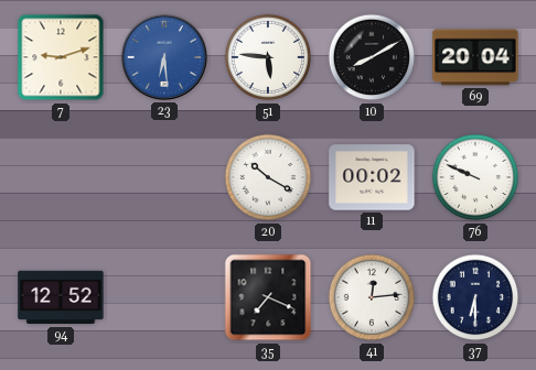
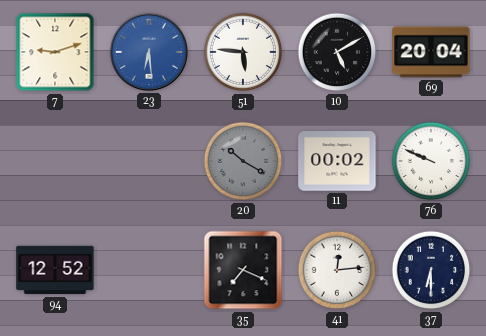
10: 8:10 -> 5:10 (337, 52)
20 dial: white -> grey (243, 161)
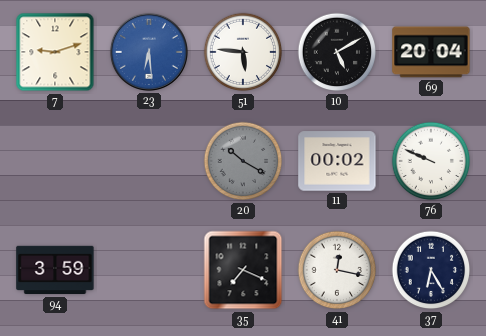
94: 12:52 -> 3:59 (55, 270)
41: 12:14 -> 12:17 (337, 270)
37: 6:30 -> 6:25 (431, 270)
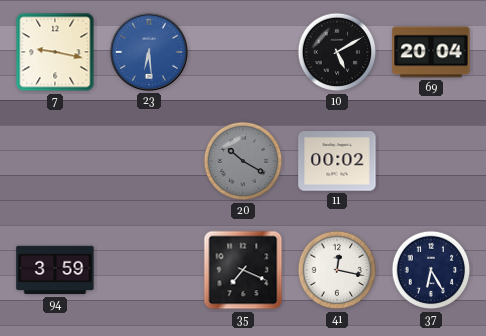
7: 9:12 -> 9:17 (55, 52)
51: 5:46 -> none (243, 52)
76: 9:49 -> none (431, 161)
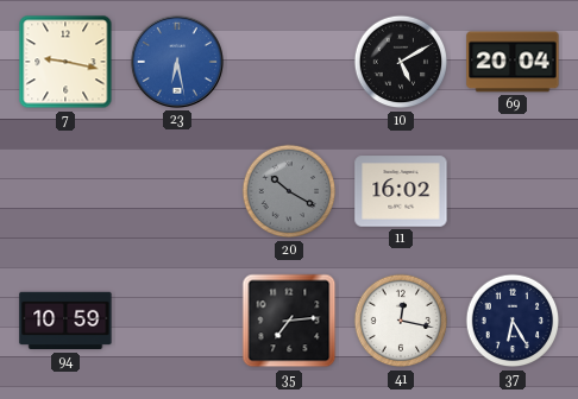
23: 6:29 -> 6:28 (177, 62)
11: 00:02 -> 16:02 (401, 191)
94: 3:59 -> 10:59 (65, 321)
35: 7:19 -> 7:14 (289, 321)
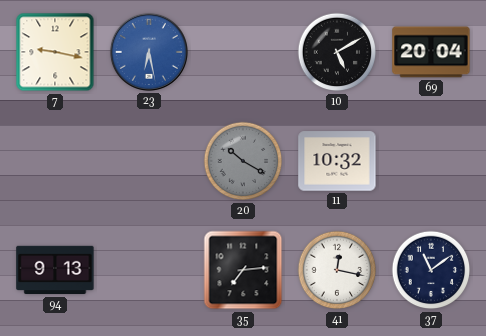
11: 16:02 -> 10:32 (337, 161)
94: 10:59 -> 9:13 (55, 270)
37: 6:25 -> 11:09 (431, 270)
